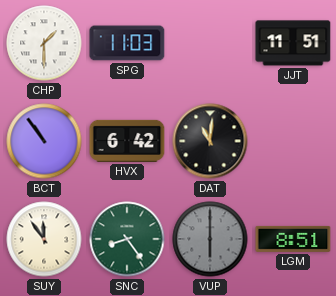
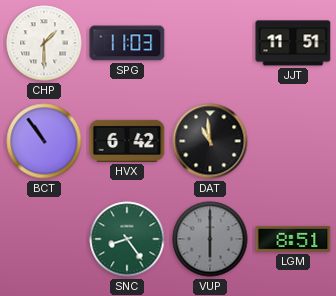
DAT: 11:01 -> 10:59 (210, 141)
SUY: 11:54 -> none (44, 239)
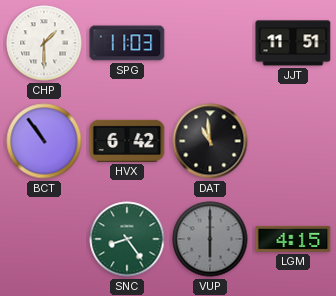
LGM: 8:51 -> 4:15 (293, 239)
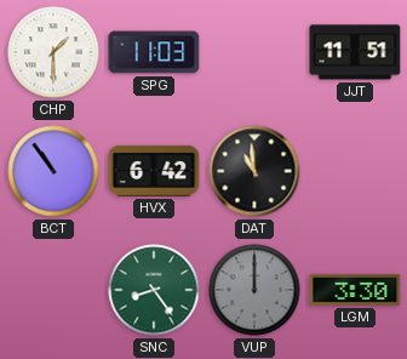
VUP: 6:00 -> 12:00 (254, 290)
LGM: 4:15 -> 3:30 (355, 290)
